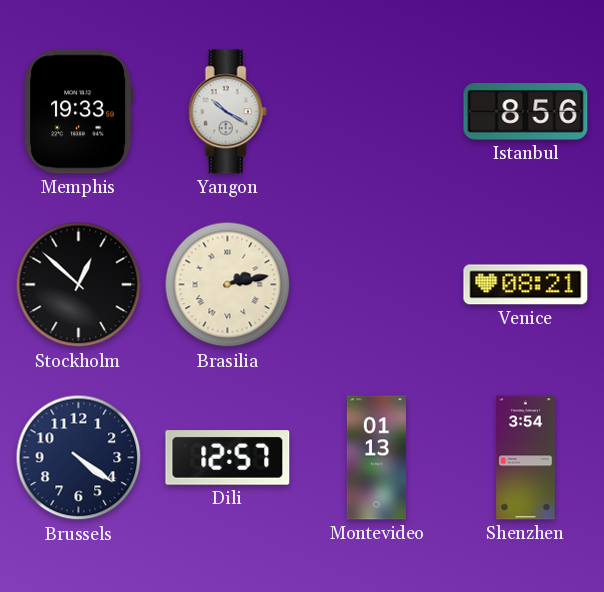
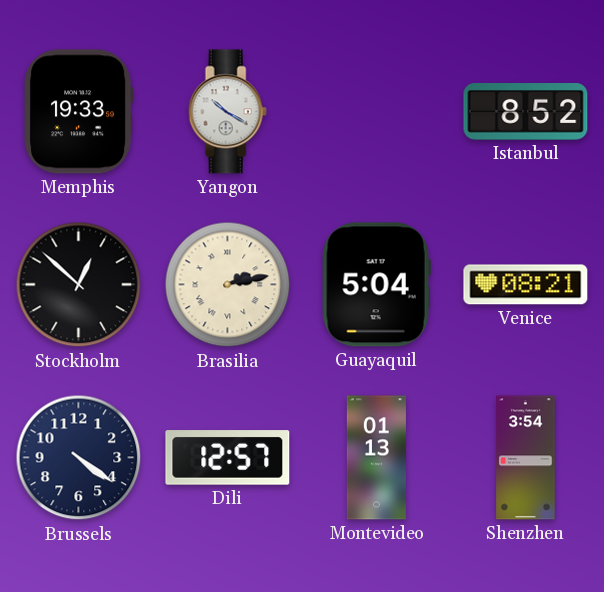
Istanbul: 8:56 -> 8:52 (526, 112)
Guayaquil: none -> 5:04 (376, 285)
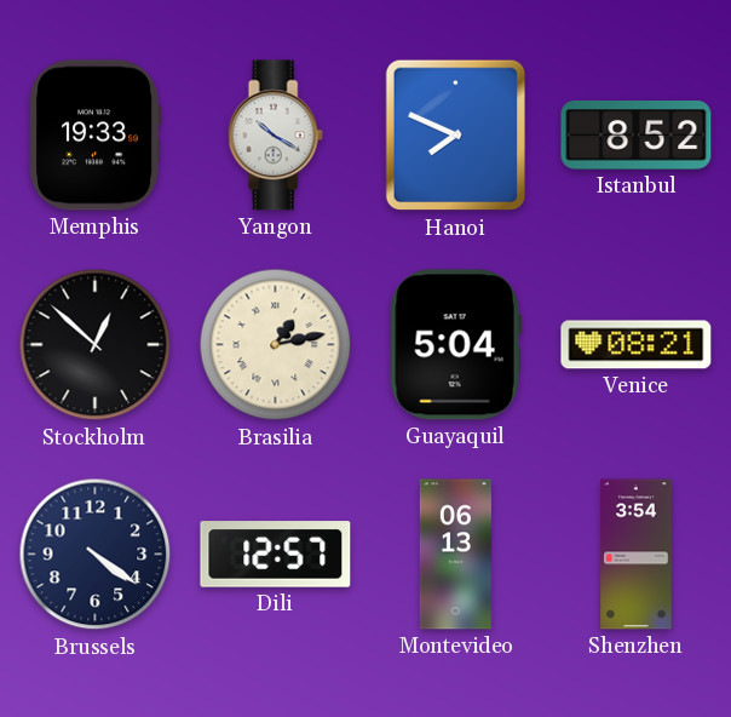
Hanoi: none -> 7:49 (456, 136)
Brasilia: 2:13 -> 1:13 (276, 345)
Montevideo: 01:13 -> 06:13 (455, 555)
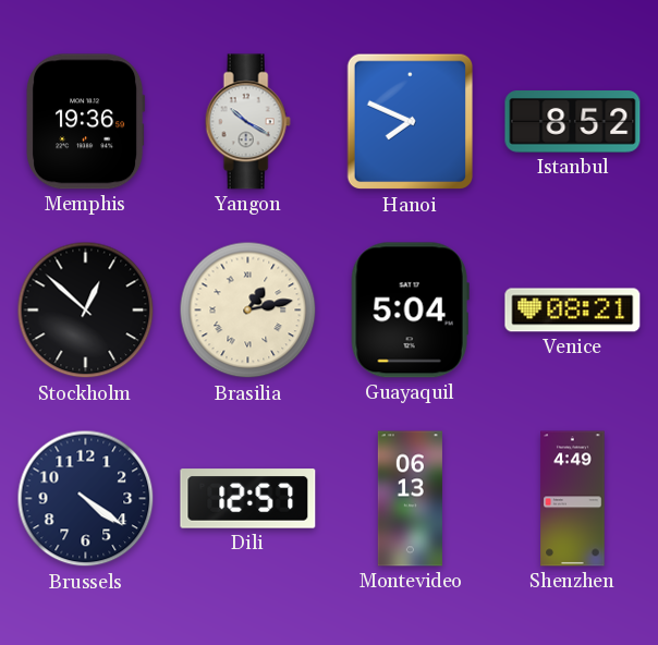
Memphis: 19:33 -> 19:36 (86, 122)
Shenzhen: 3:54 -> 4:49 (573, 499)
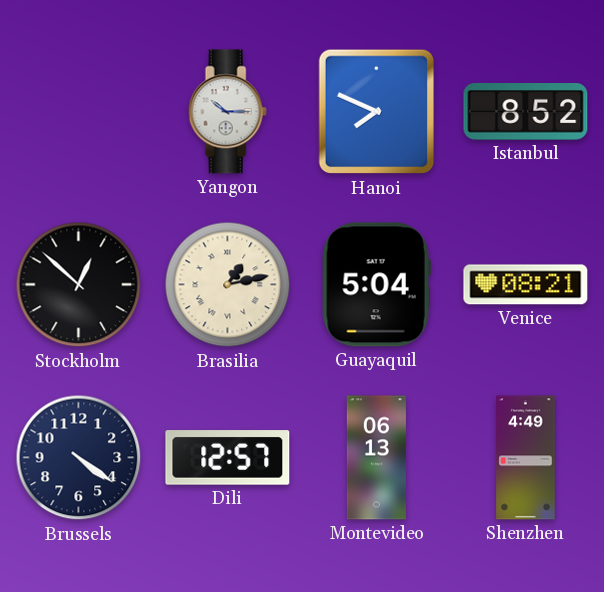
Memphis: 19:36 -> none (86, 122)
Yangon: 10:20 -> 10:15 (227, 112)
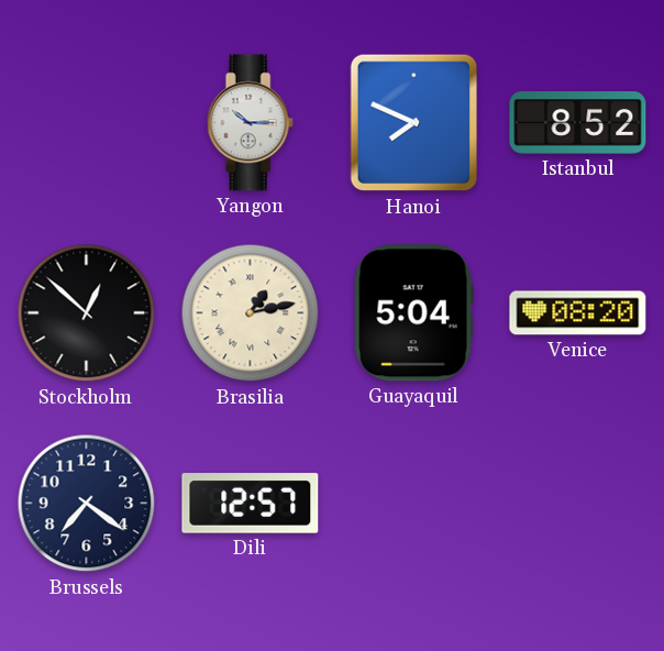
Venice: 08:21 -> 08:20 (578, 313)
Brussels: 4:21 -> 7:21 (87, 504)
Montevideo: 06:13 -> none (376, 458)
Shenzhen: 4:49 -> none (526, 458)
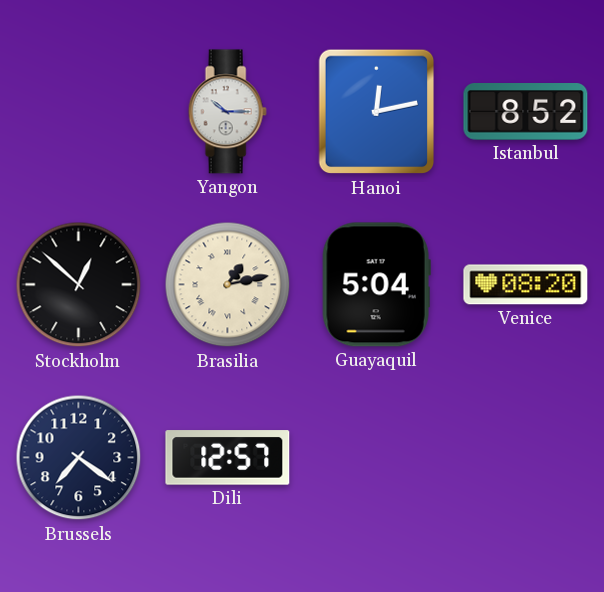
Hanoi: 7:49 -> 12:13 (377, 112)
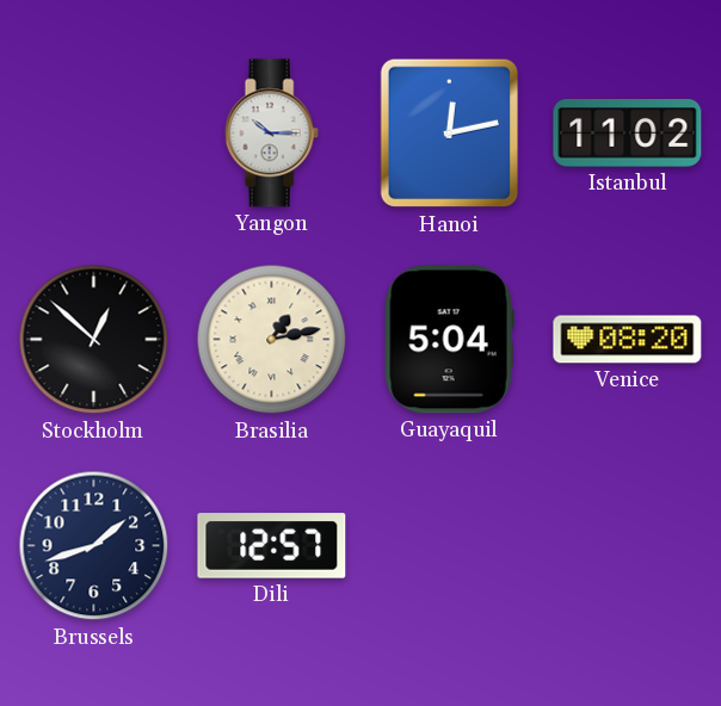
Istanbul: 8:52 -> 11:02 (628, 134)
Brussels: 7:21 -> 1:42 (94, 546)
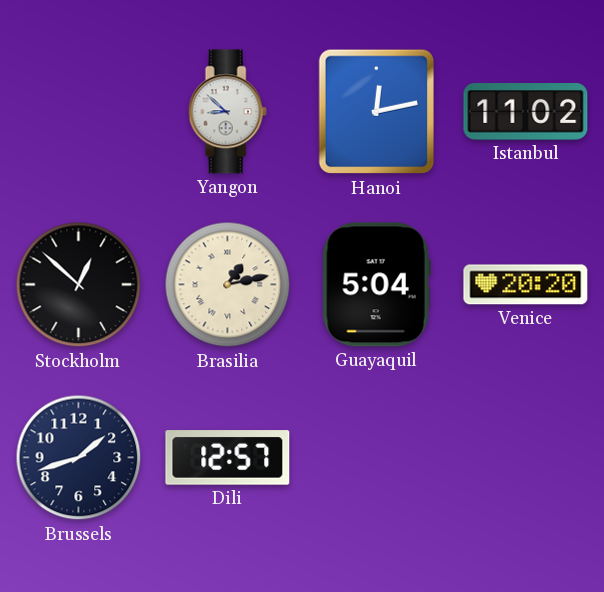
Yangon: 10:15 -> 8:52 (227, 112)
Venice: 08:20 -> 20:20 (526, 285)
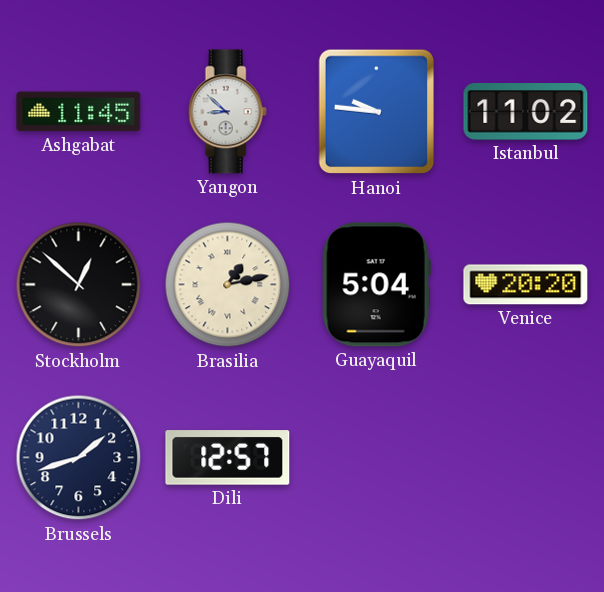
Ashgabat: none -> 11:45 (79, 112)
Hanoi: 12:13 -> 9:46 (377, 112)
